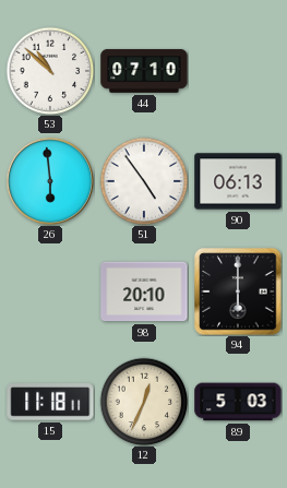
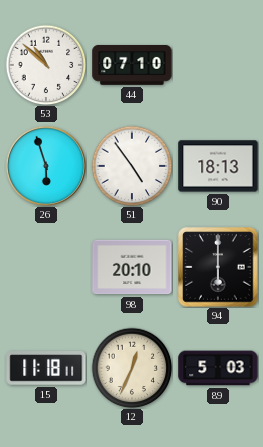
26: 5:59 -> 5:57 (46, 166)
90: 06:13 -> 18:13 (218, 166)
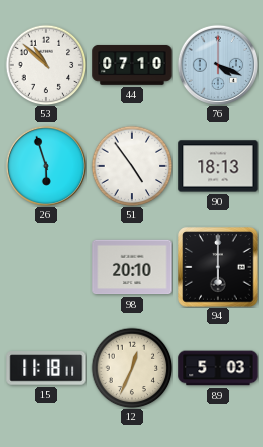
76: none -> 4:19 (218, 65)
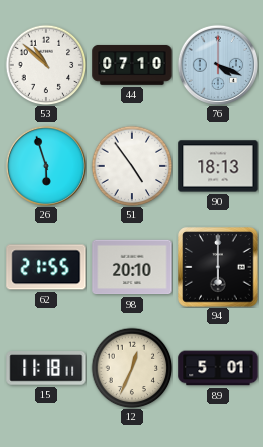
62: none -> 21:55 (46, 267)
89: 5:03 -> 5:01 (218, 368)
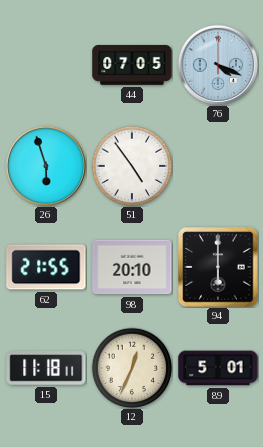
53: 10:52 -> none (46, 65)
44: 07:10 -> 07:05 (132, 65)
90: 18:13 -> none (218, 166)
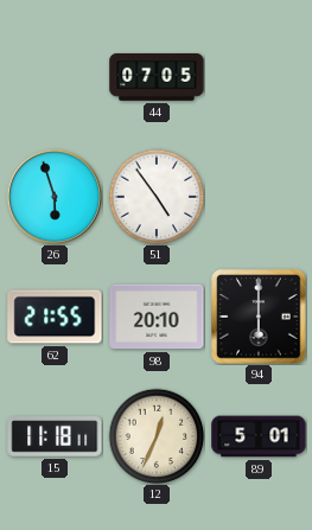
76: 4:19 -> none (218, 65)
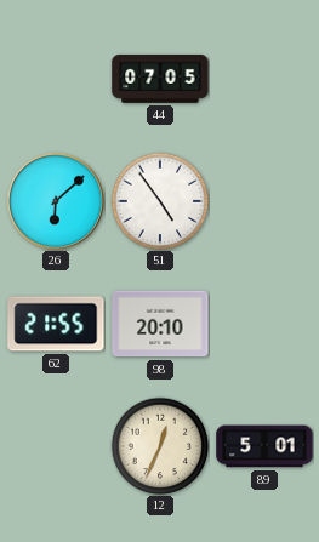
26: 5:57 -> 6:08 (56, 201)
94: 6:00 -> none (259, 317)
15: 11:18 -> none (55, 436)
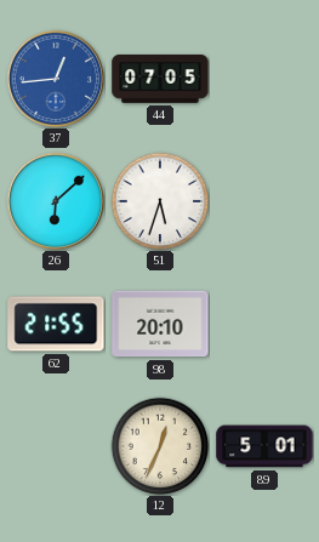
37: none -> 12:44 (56, 79)
51: 4:54 -> 5:33 (160, 201)
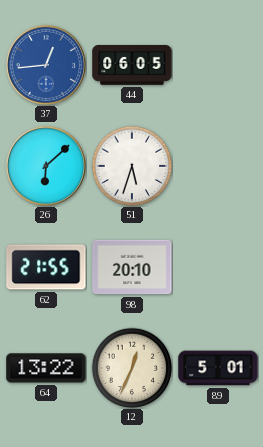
44: 07:05 -> 06:05 (132, 65)
64: none -> 13:22 (46, 368)
